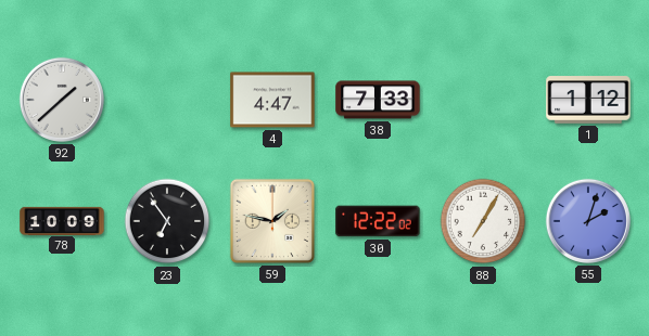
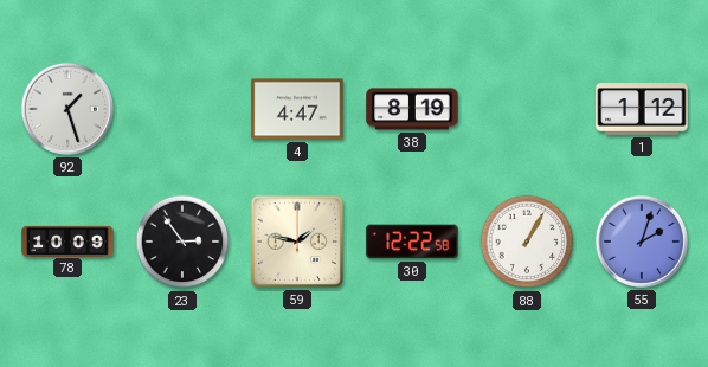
92: 1:38 -> 1:27 (67, 109)
38: 7:33 -> 8:19 (412, 109)
23: 6:54 -> 2:54 (182, 242)
30: 12:22:02 -> 12:22:58 (412, 242)
88: 7:05 -> 1:05 (527, 242)
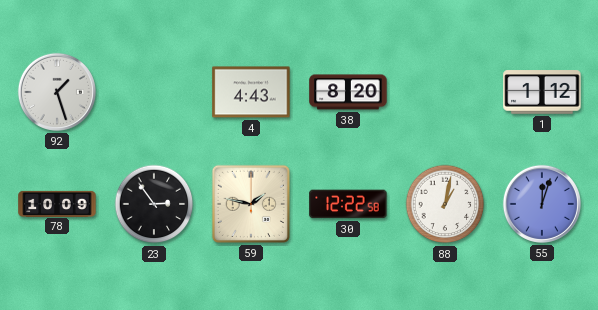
4: 4:47 -> 4:43 (251, 92)
38: 8:19 -> 8:20 (348, 92)
88: 1:05 -> 1:02 (445, 204)
55: 2:03 -> 12:03 (542, 204)
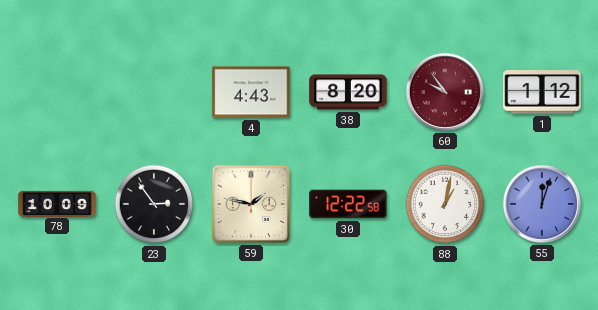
92: 1:27 -> none (57, 92)
60: none -> 9:54 (445, 92)
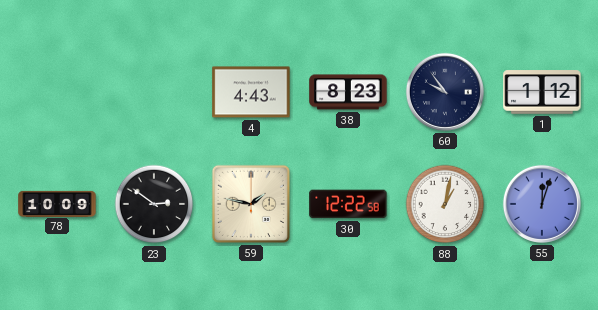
38: 8:20 -> 8:23 (348, 92)
60 dial: burgundy -> navy (445, 92)
23: 2:54 -> 2:51 (154, 204)
